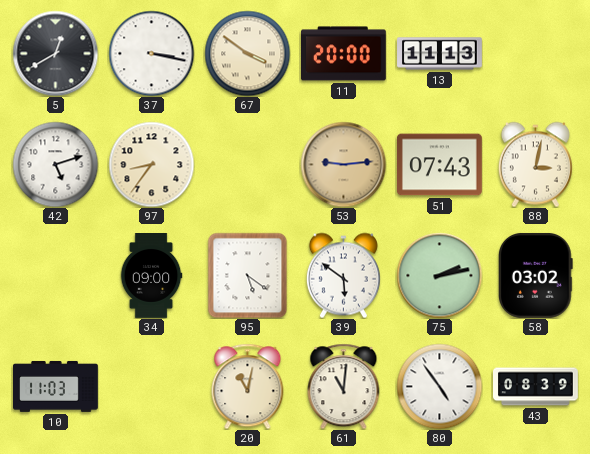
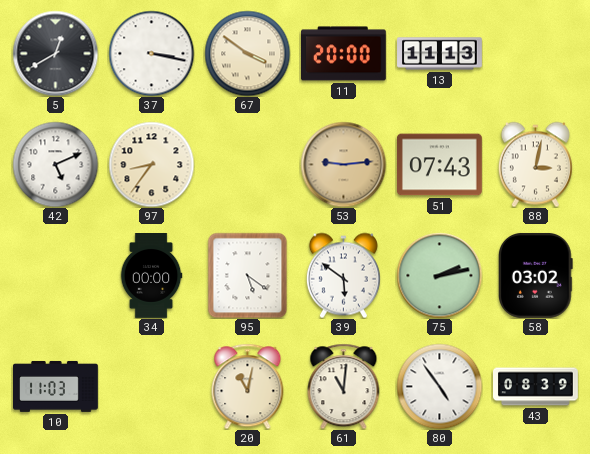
42: 5:12 -> 5:11 (55, 164)
34: 09:00 -> 00:00 (151, 276)
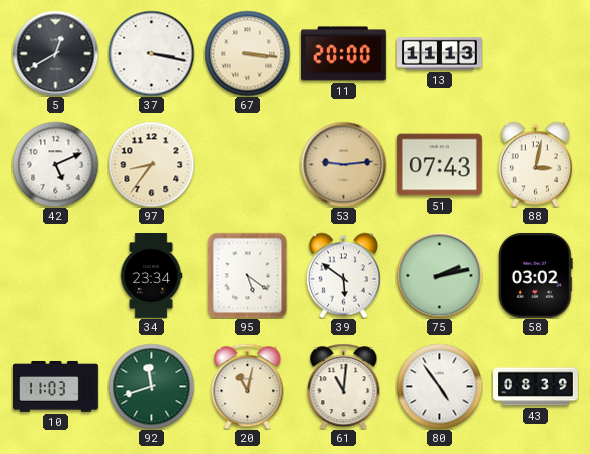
67: 3:51 -> 3:16 (247, 53)
34: 00:00 -> 23:34 (151, 276)
92: none -> 11:42 (151, 386)
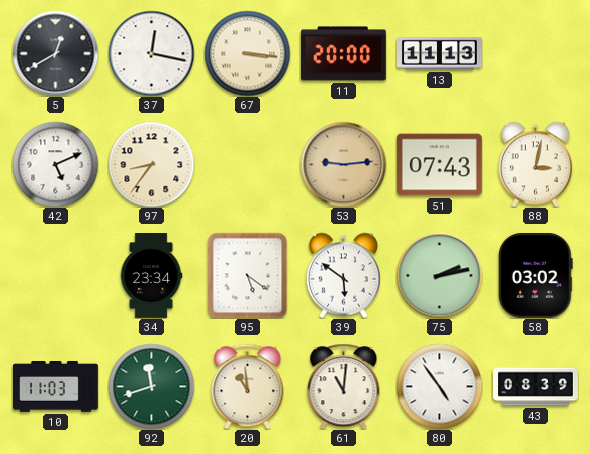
37: 3:17 -> 12:17 (151, 53)
20: 11:02 -> 10:59 (248, 386)
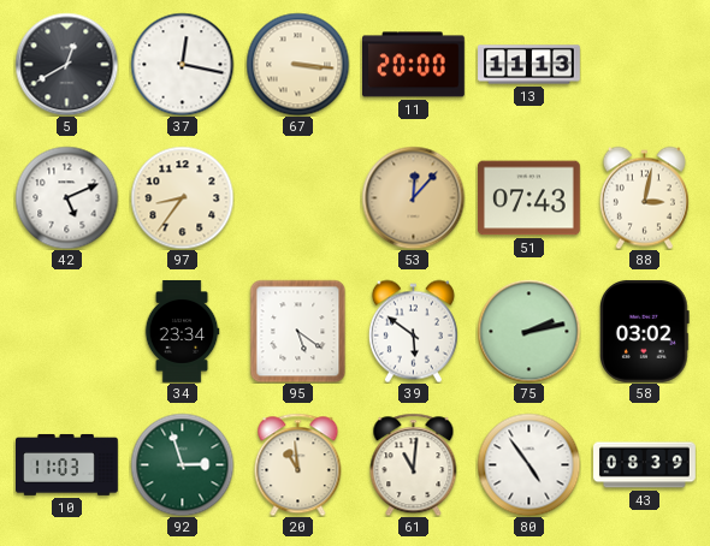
53: 9:14 -> 12:07 (413, 197)
92: 11:42 -> 2:57 (182, 464)
